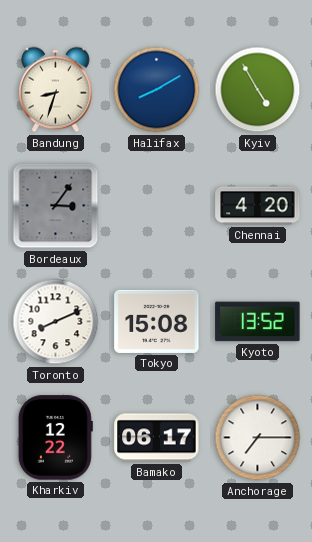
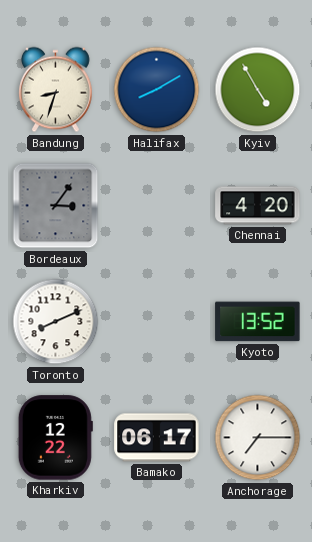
Tokyo: 15:08 -> none (157, 321)
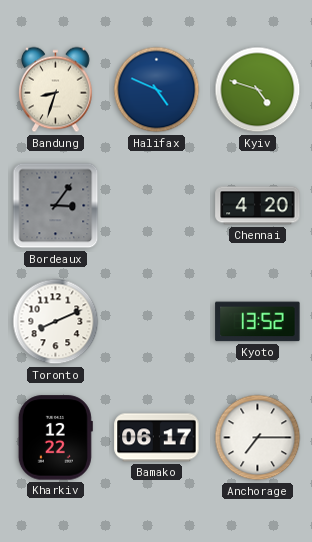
Halifax: 8:10 -> 4:49 (157, 90)
Kyiv: 4:55 -> 4:48 (258, 90)
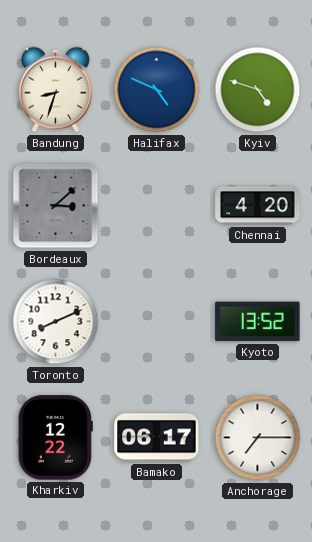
Bordeaux: 3:06 -> 3:08 (56, 206)
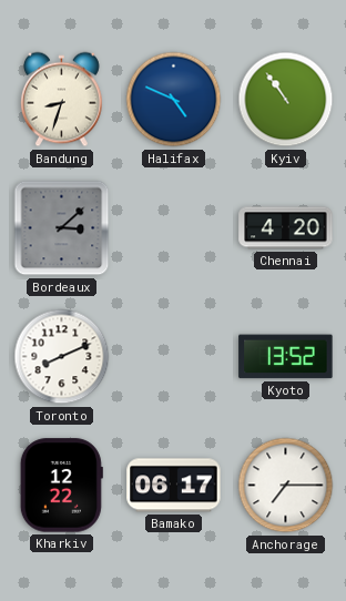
Kyiv: 4:48 -> 10:54 (286, 100)
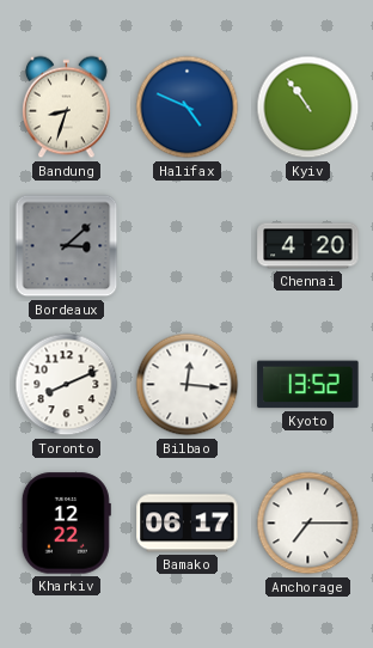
Bilbao: none -> 12:16 (188, 385)
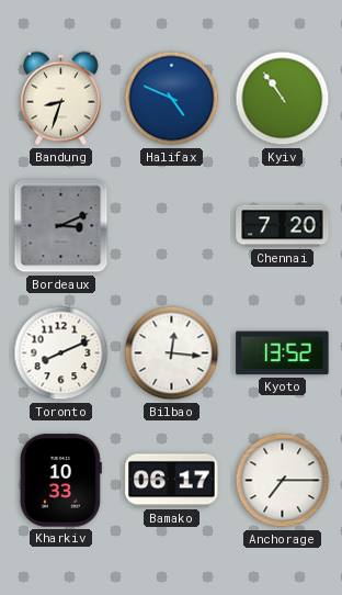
Bordeaux: 3:08 -> 3:11 (61, 226)
Chennai: 4:20 -> 7:20 (283, 226)
Kharkiv: 12:22 -> 10:33 (60, 481)
